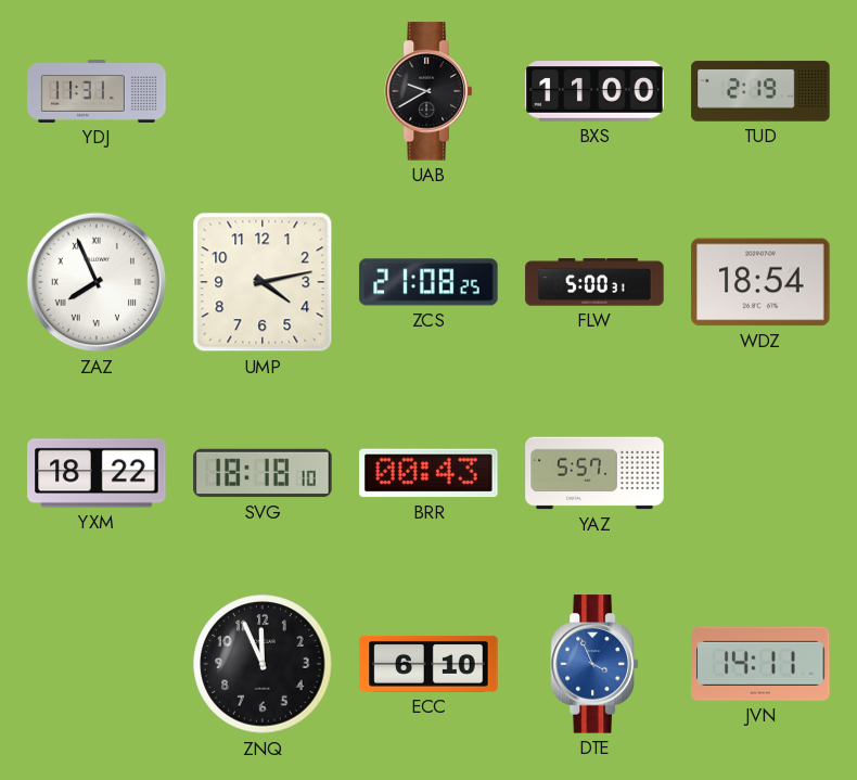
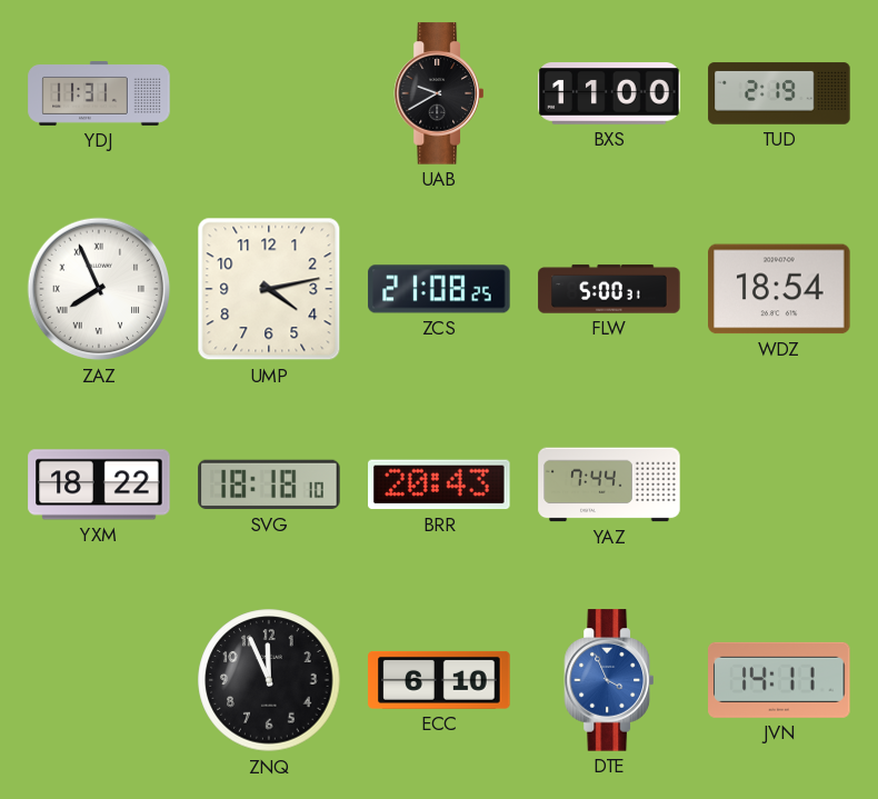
BRR: 00:43 -> 20:43 (439, 485)
YAZ: 5:57 -> 7:44 (609, 485)
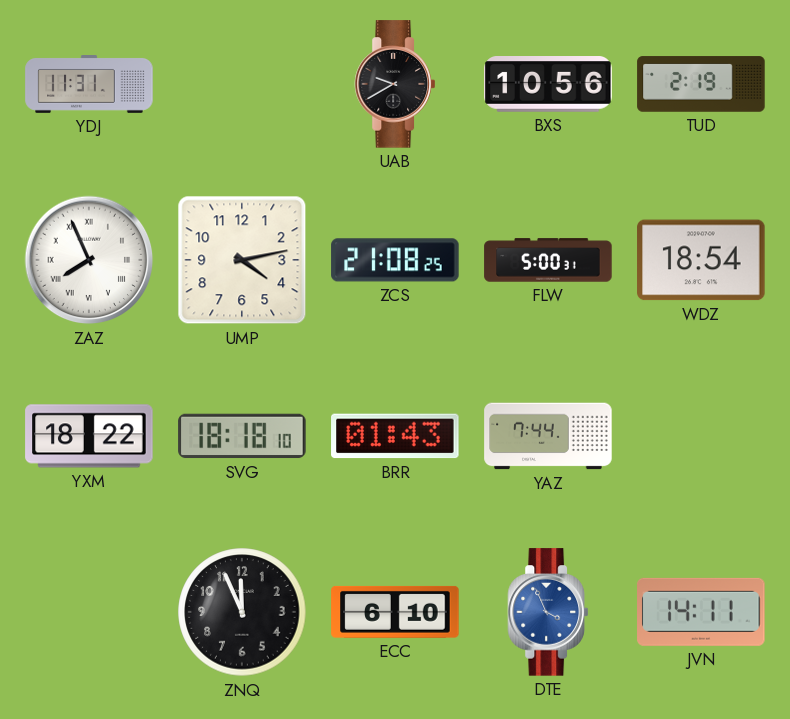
BXS: 11:00 -> 10:56 (548, 85)
BRR: 20:43 -> 01:43 (395, 436)
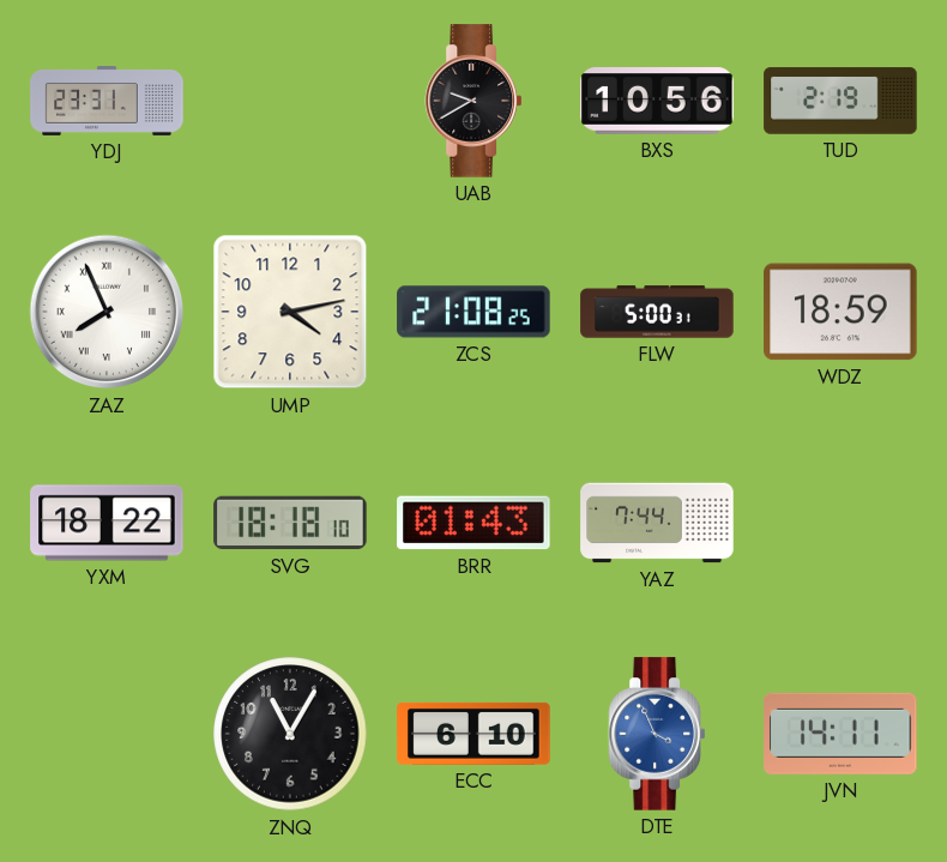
YDJ: 11:31 -> 23:31 (107, 102)
WDZ: 18:54 -> 18:59 (840, 312)
ZNQ: 11:56 -> 11:05 (290, 734)
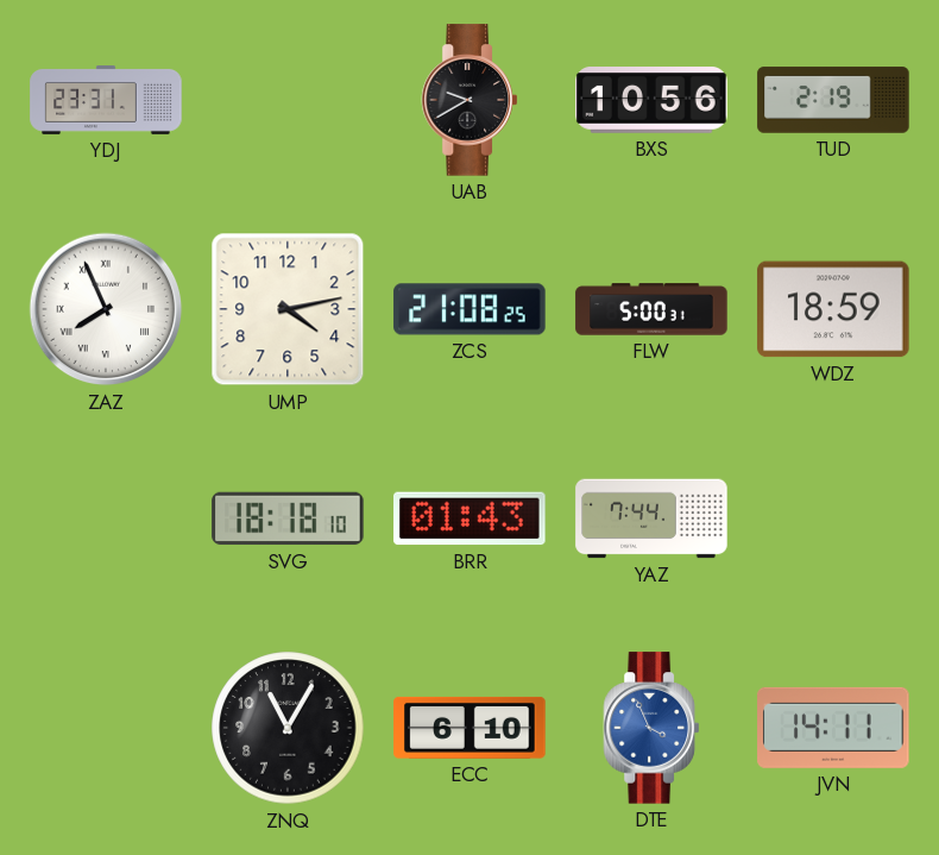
YXM: 18:22 -> none (107, 523)
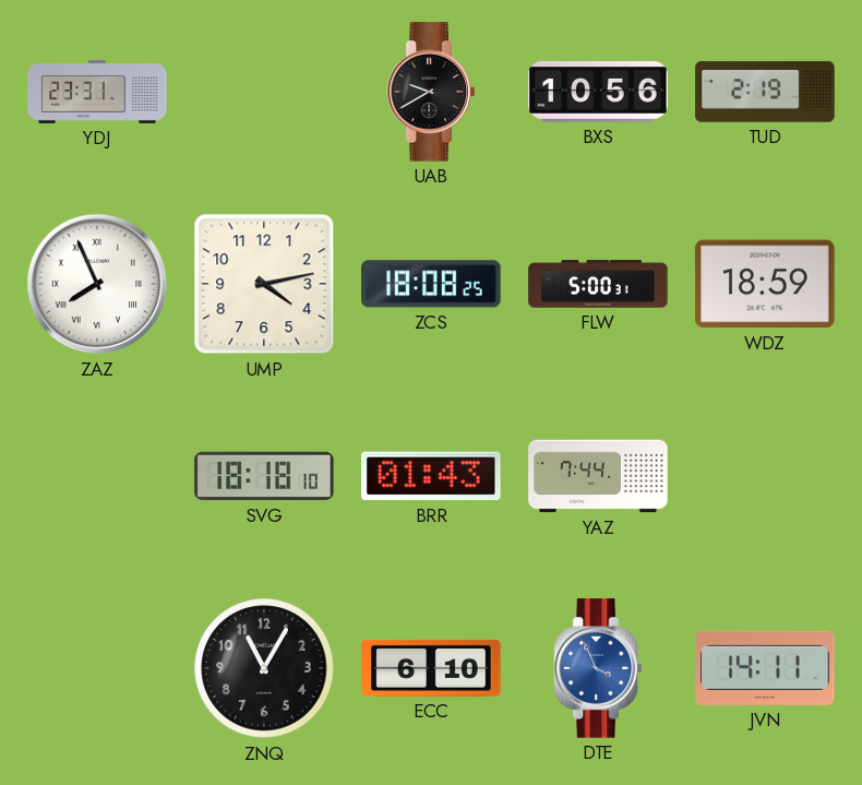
ZCS: 21:08 -> 18:08 (431, 284)
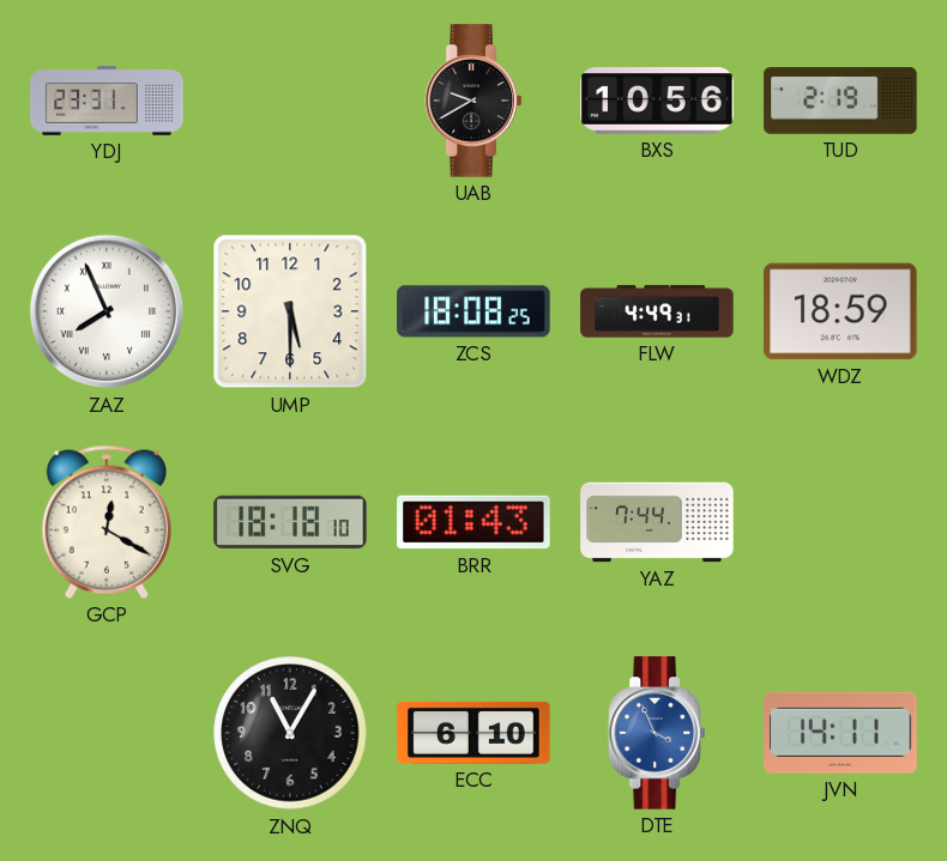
UMP: 4:13 -> 5:30 (290, 311)
FLW: 5:00 -> 4:49 (657, 311)
GCP: none -> 12:20 (105, 522)
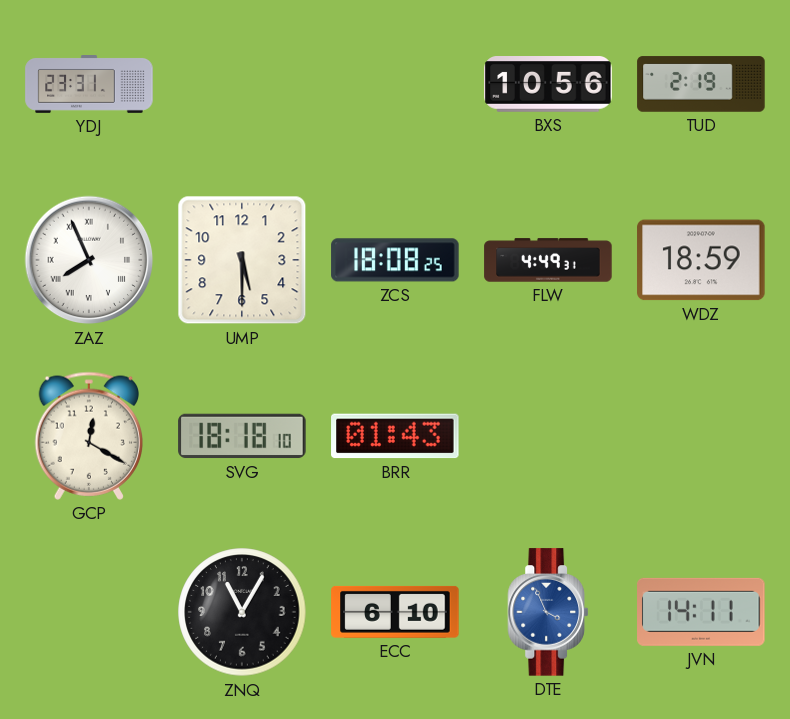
UAB: 9:40 -> none (472, 101)
YAZ: 7:44 -> none (657, 522)
